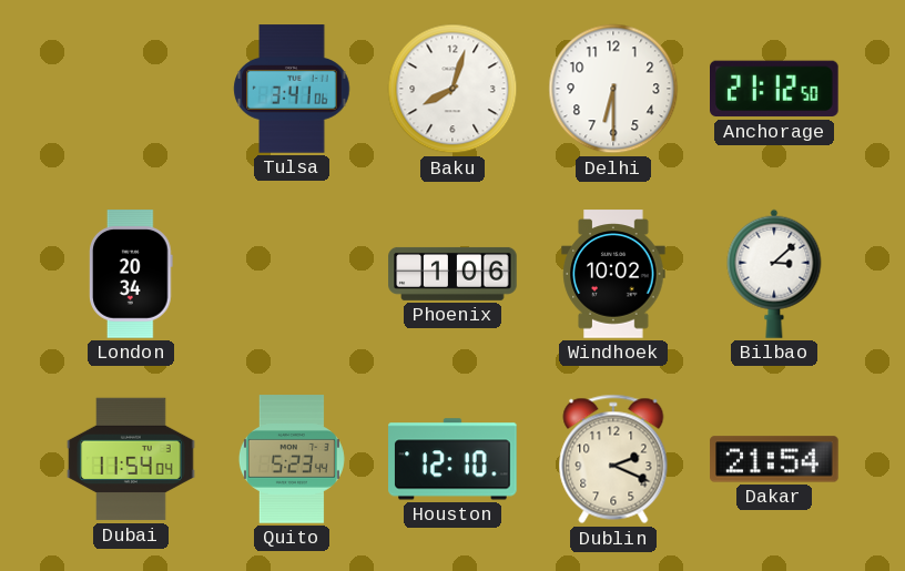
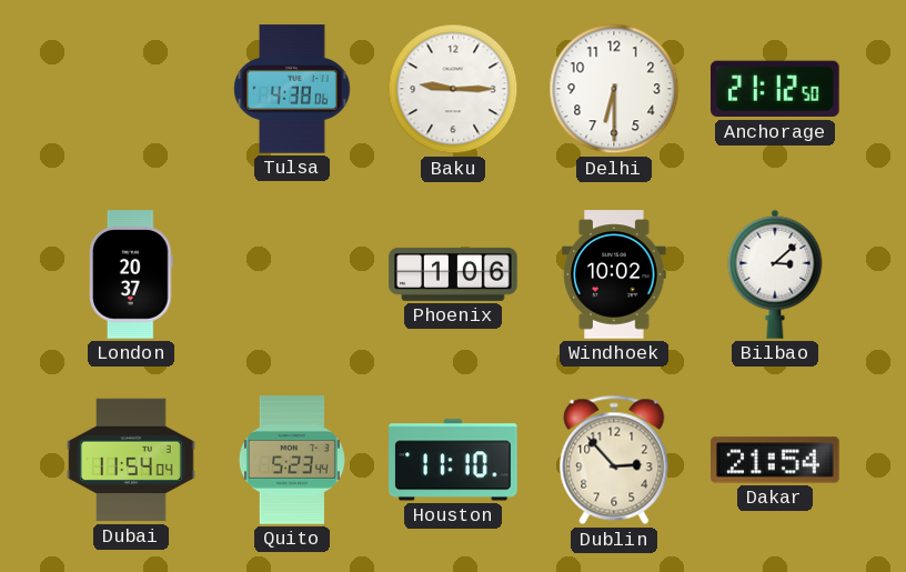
Tulsa: 3:41 -> 4:38 (292, 89)
Baku: 8:03 -> 9:15 (453, 89)
London: 20:34 -> 20:37 (132, 274)
Houston: 12:10 -> 11:10 (453, 460)
Dublin: 2:19 -> 2:53 (614, 460)
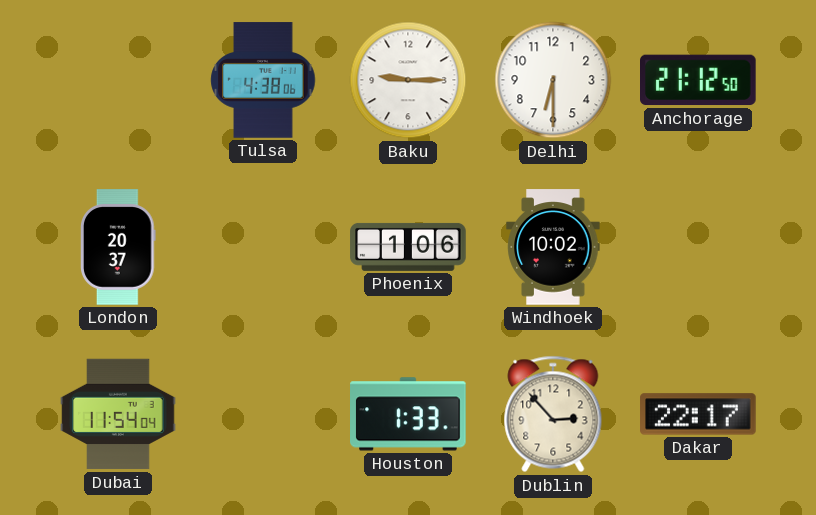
Bilbao: 3:08 -> none (775, 274)
Quito: 5:23 -> none (292, 460)
Houston: 11:10 -> 1:33 (408, 414)
Dakar: 21:54 -> 22:17 (698, 414)
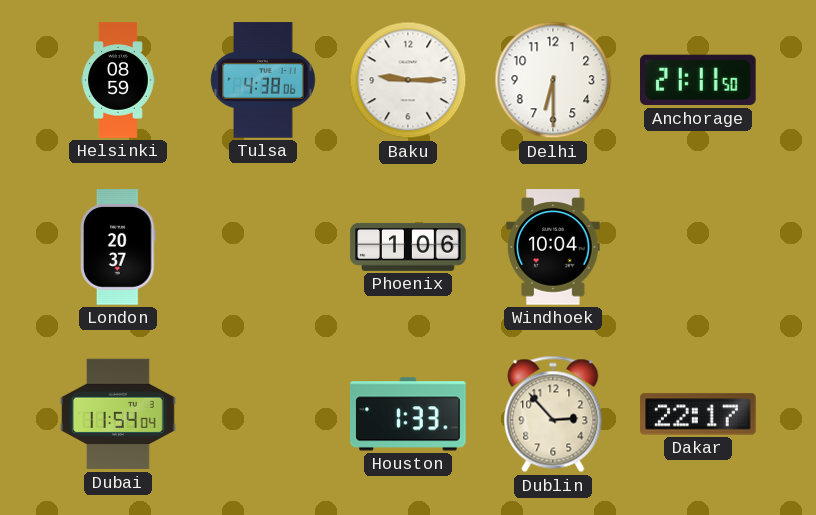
Helsinki: none -> 08:59 (118, 80)
Anchorage: 21:12 -> 21:11 (699, 80)
Windhoek: 10:02 -> 10:04 (553, 247)
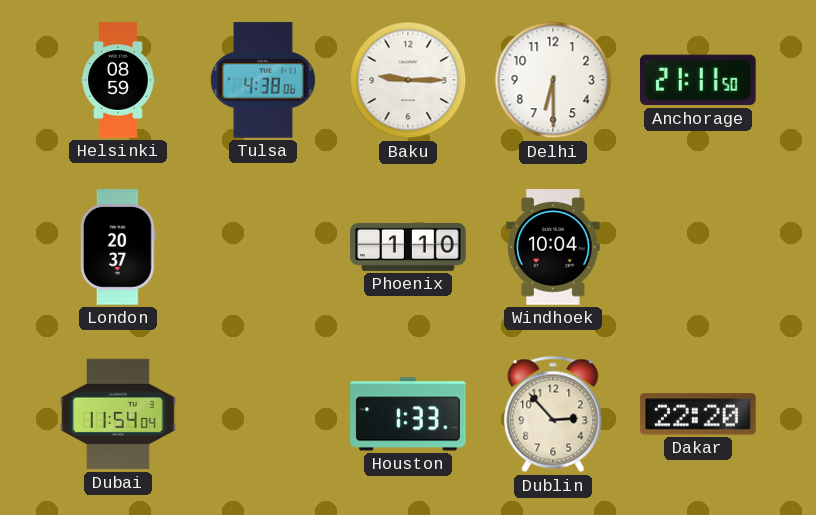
Phoenix: 1:06 -> 1:10 (408, 247)
Dakar: 22:17 -> 22:20 (698, 414)
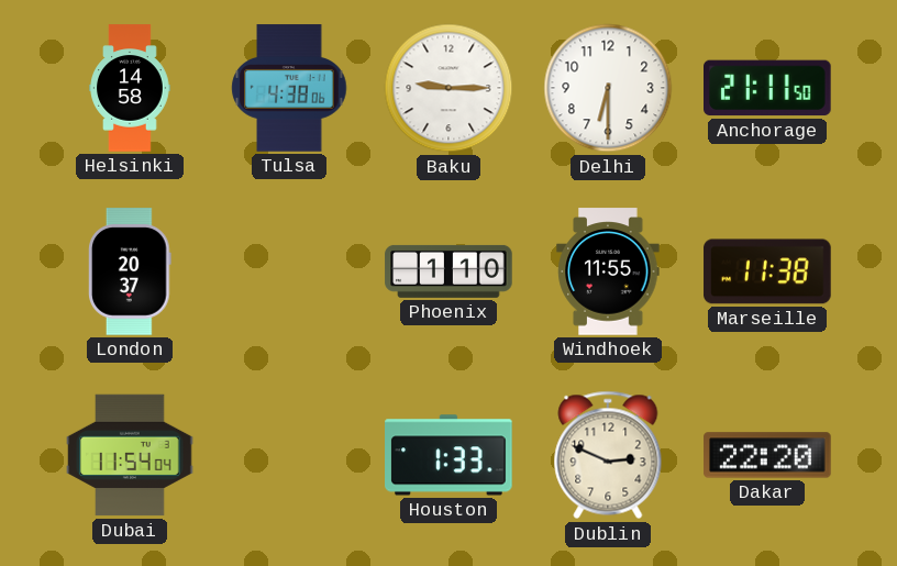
Helsinki: 08:59 -> 14:58 (130, 88)
Windhoek: 10:04 -> 11:55 (608, 271)
Marseille: none -> 11:38 (767, 271)
Dublin: 2:53 -> 2:49 (608, 455)
